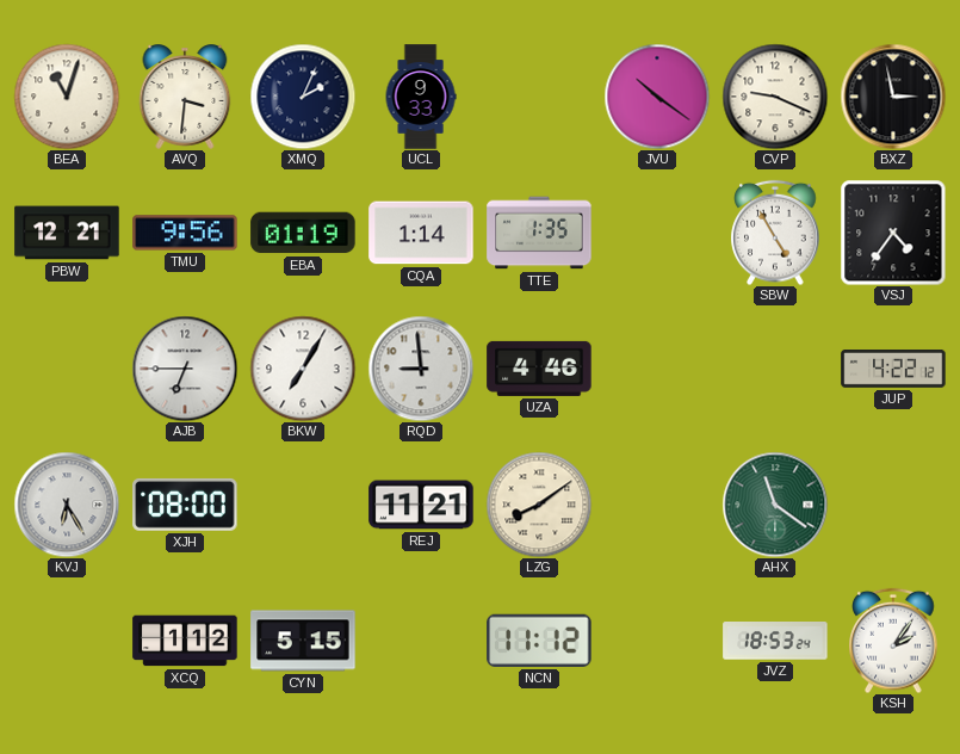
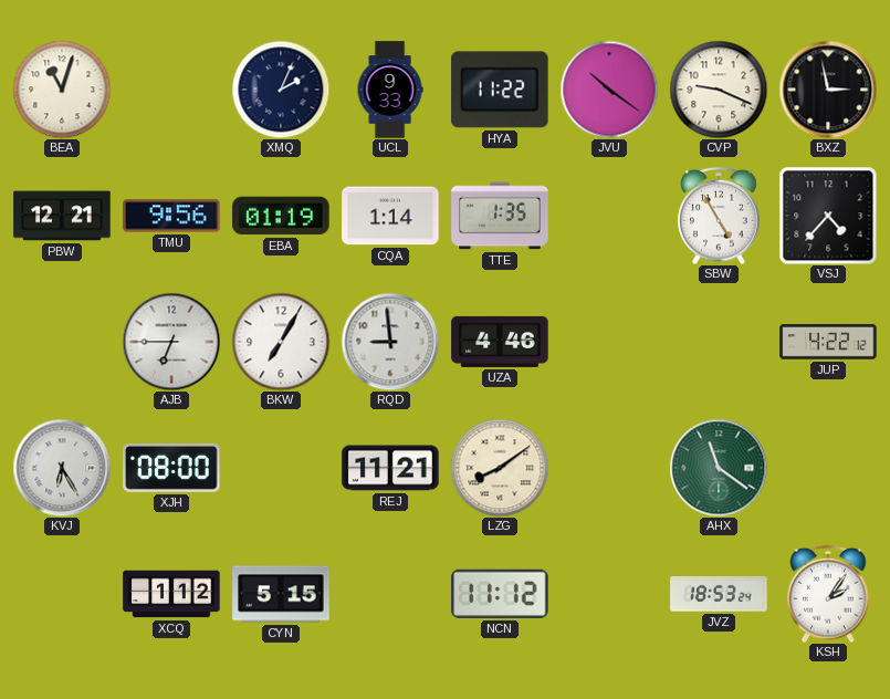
AVQ: 3:31 -> none (185, 97)
HYA: none -> 11:22 (500, 90)
VSJ: 4:36 -> 4:37 (828, 216)
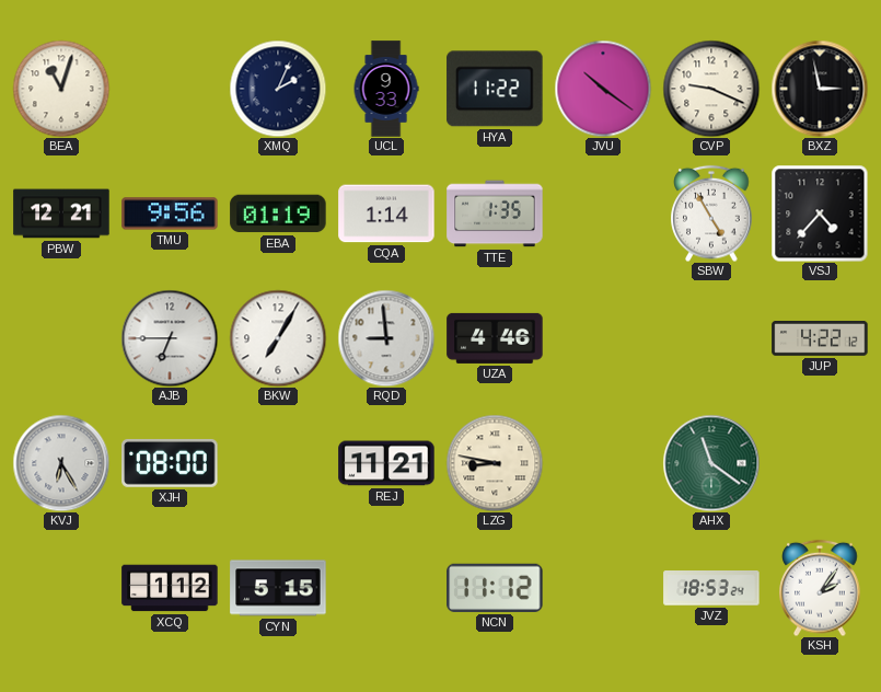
LZG: 8:09 -> 8:47 (495, 463)
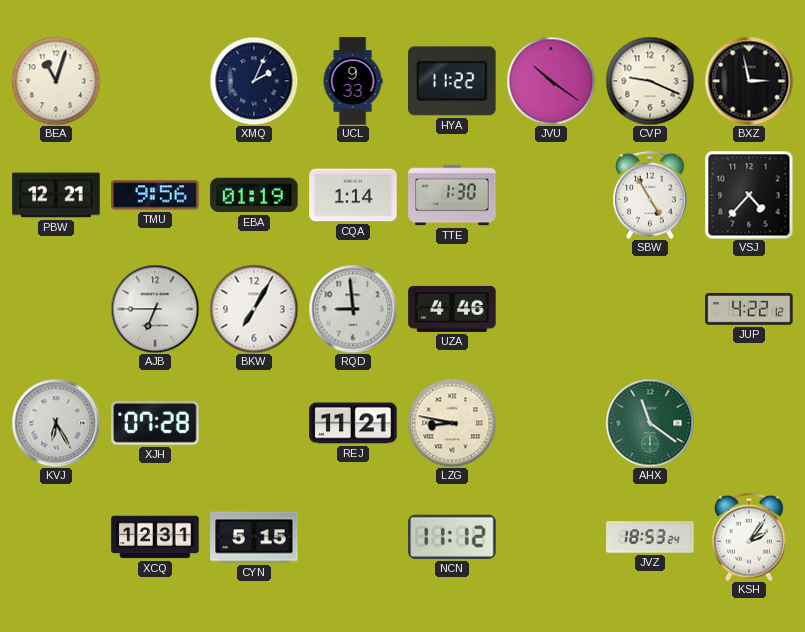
TTE: 1:35 -> 1:30 (452, 195)
XJH: 08:00 -> 07:28 (155, 423)
XCQ: 1:12 -> 12:31 (155, 537)
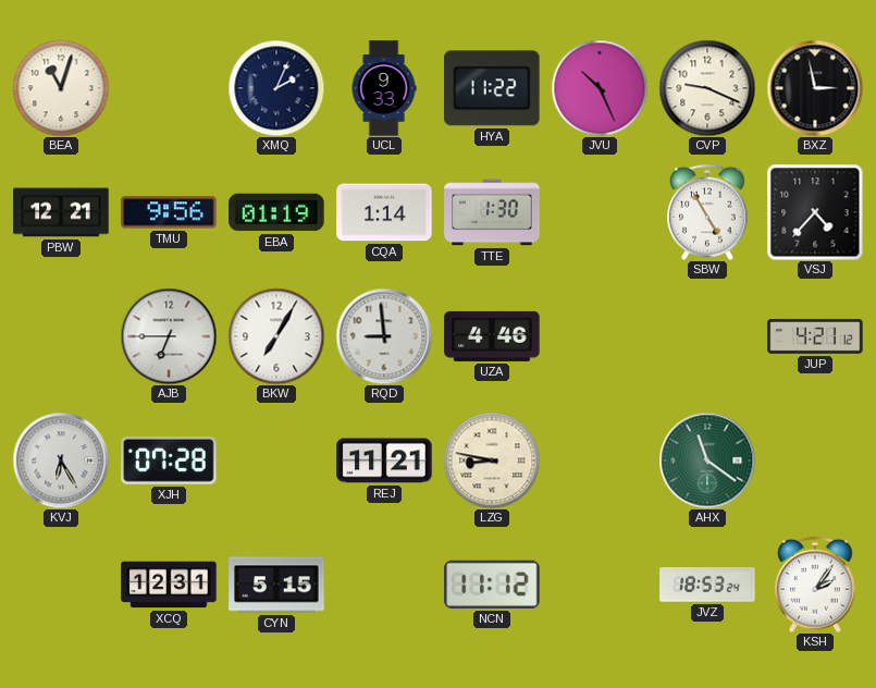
JVU: 10:21 -> 10:26 (600, 88)
JUP: 4:22 -> 4:21 (815, 337)
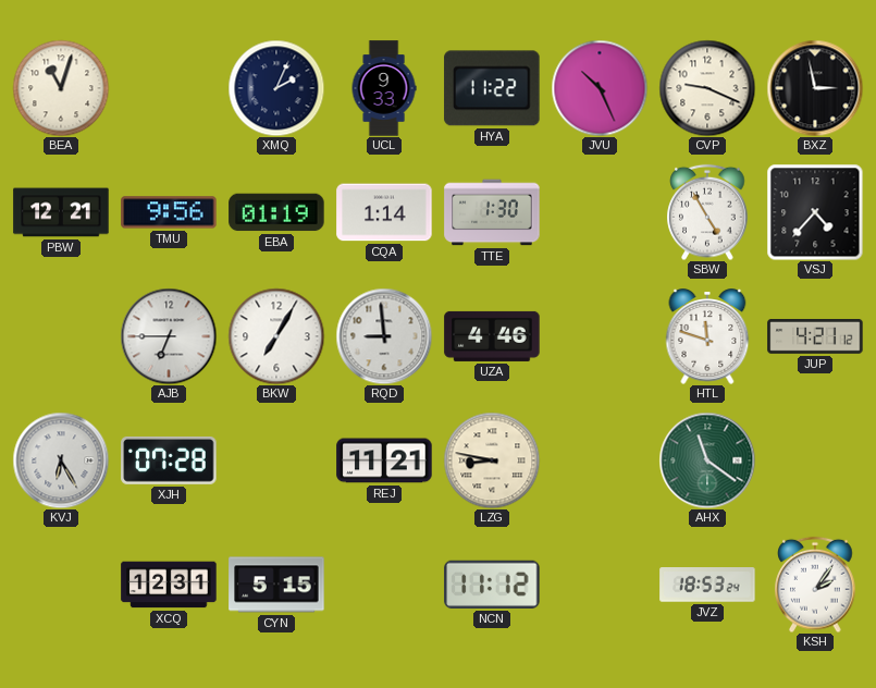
HTL: none -> 11:48 (707, 336)
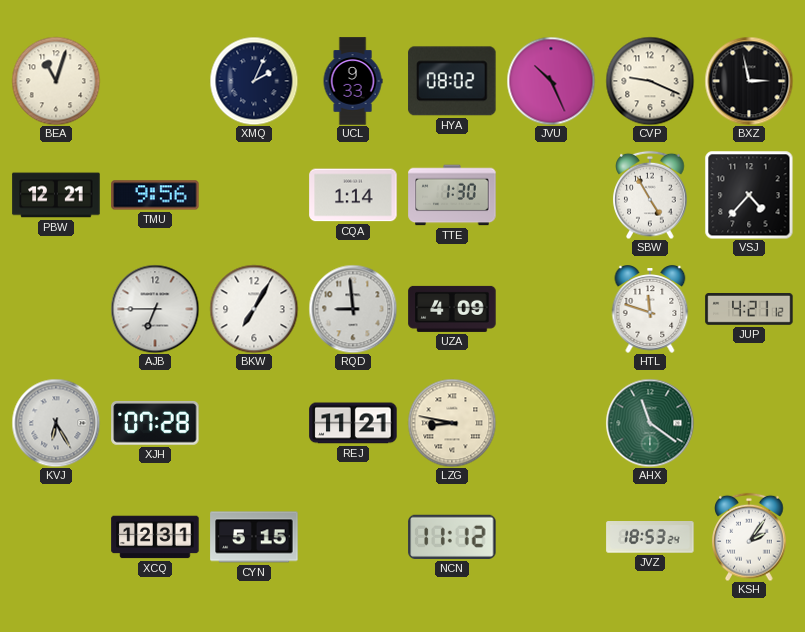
HYA: 11:22 -> 08:02 (452, 81)
EBA: 01:19 -> none (276, 212)
UZA: 4:46 -> 4:09 (452, 309)
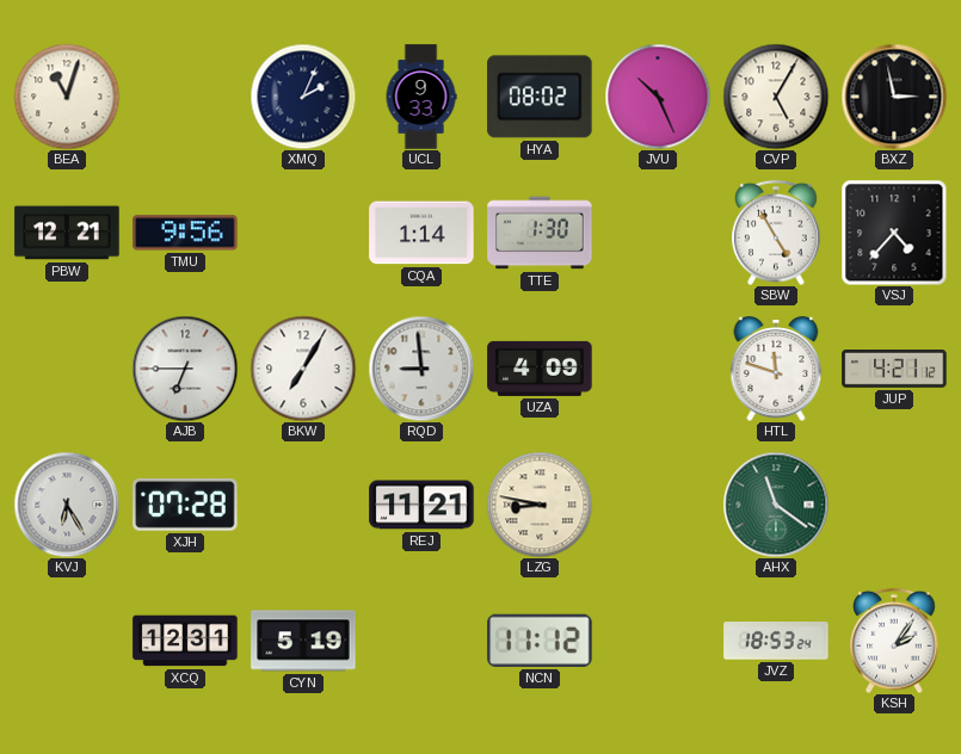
CVP: 9:19 -> 5:05 (776, 97)
CYN: 5:15 -> 5:19 (303, 641)
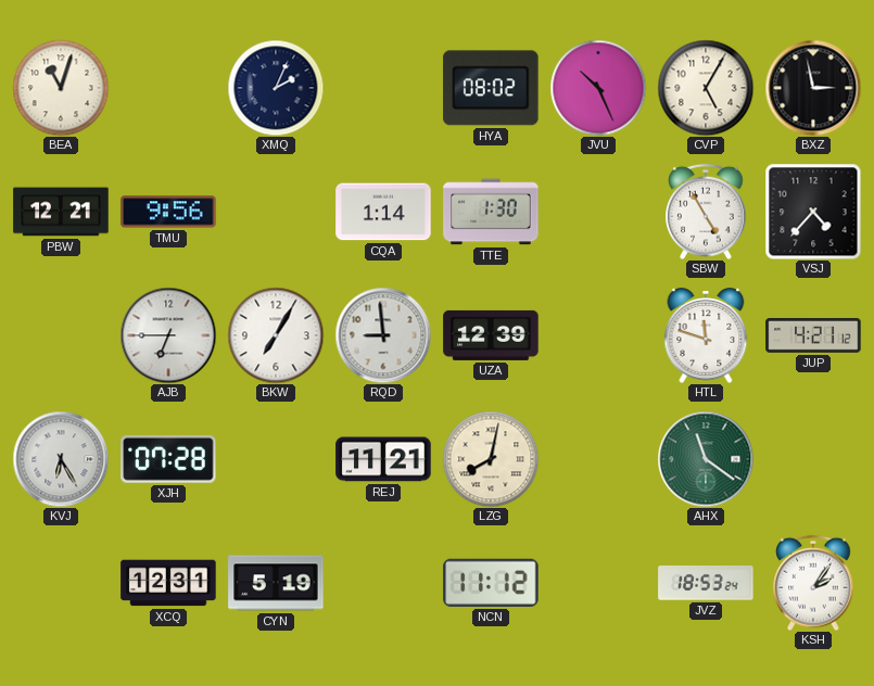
UCL: 9:33 -> none (421, 97)
UZA: 4:09 -> 12:39 (491, 335)
LZG: 8:47 -> 8:02 (491, 459)
